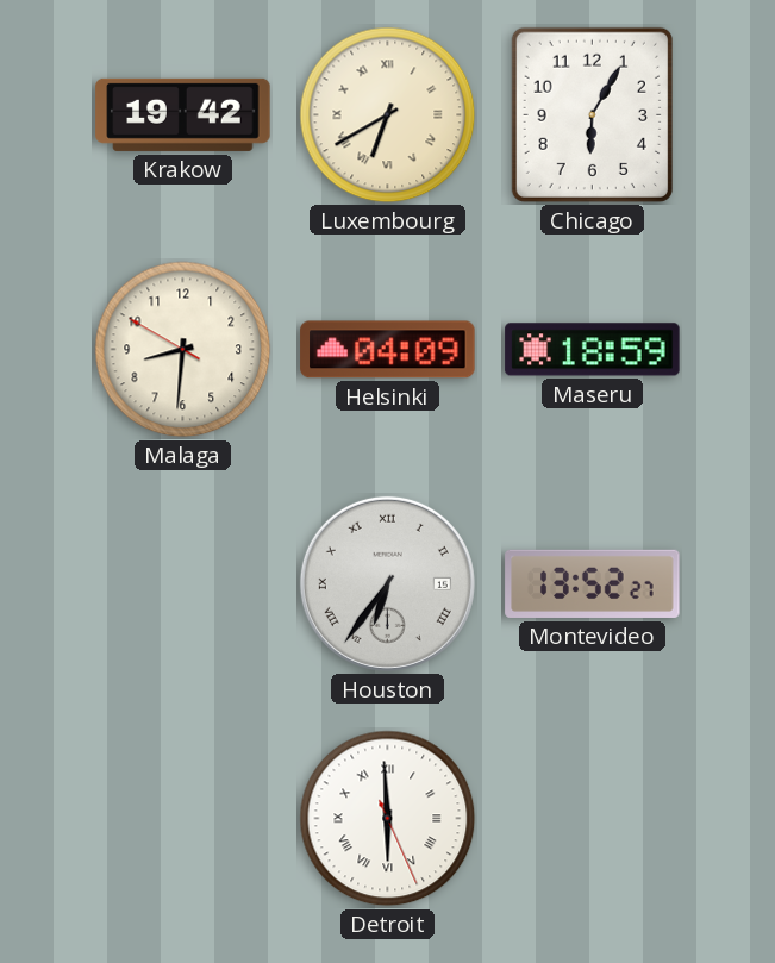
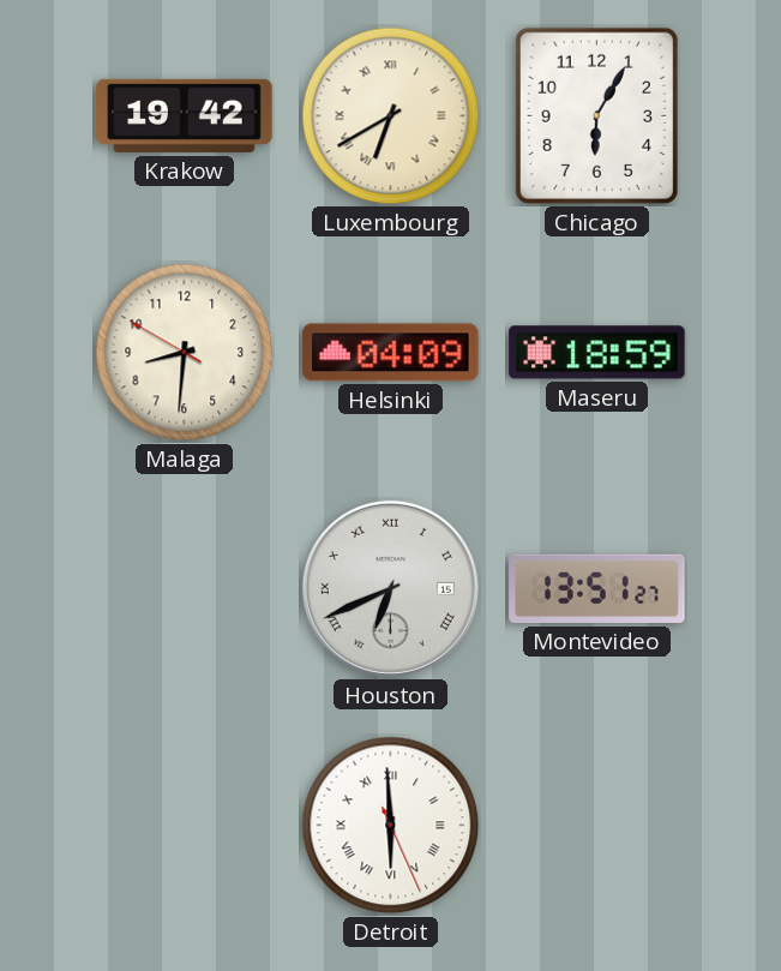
Houston: 6:36 -> 6:41 (390, 588)
Montevideo: 13:52 -> 13:51 (597, 588)
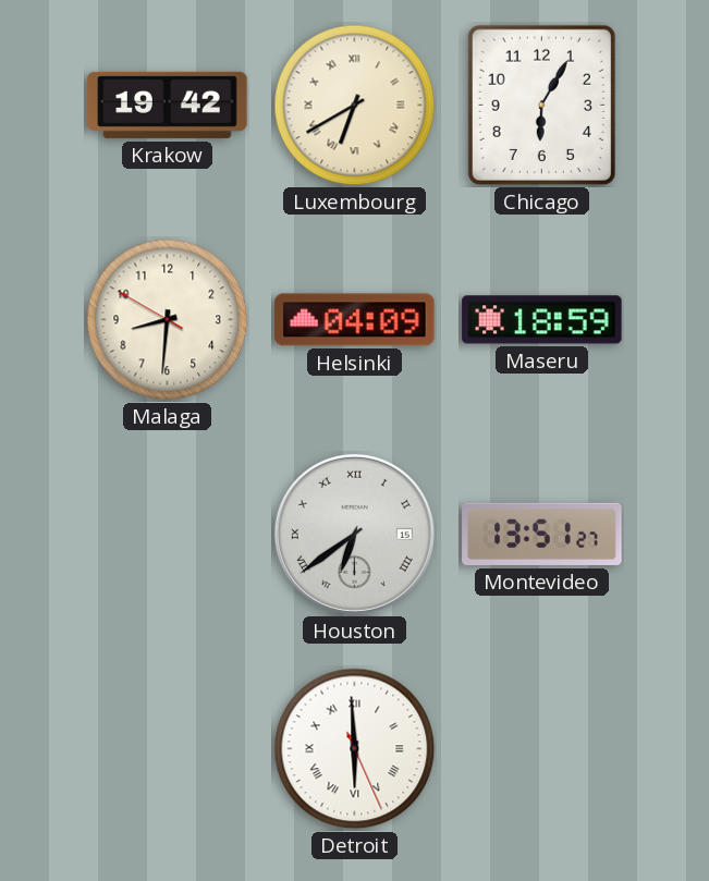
Houston: 6:41 -> 6:39 (354, 534)
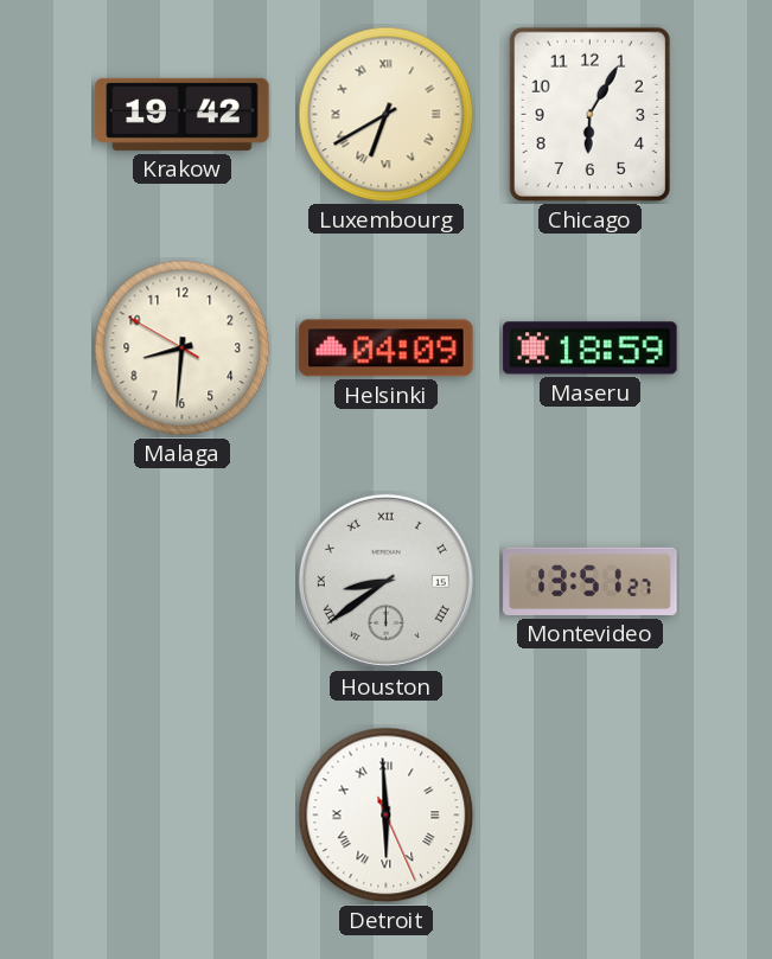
Houston: 6:39 -> 8:39 (385, 581)
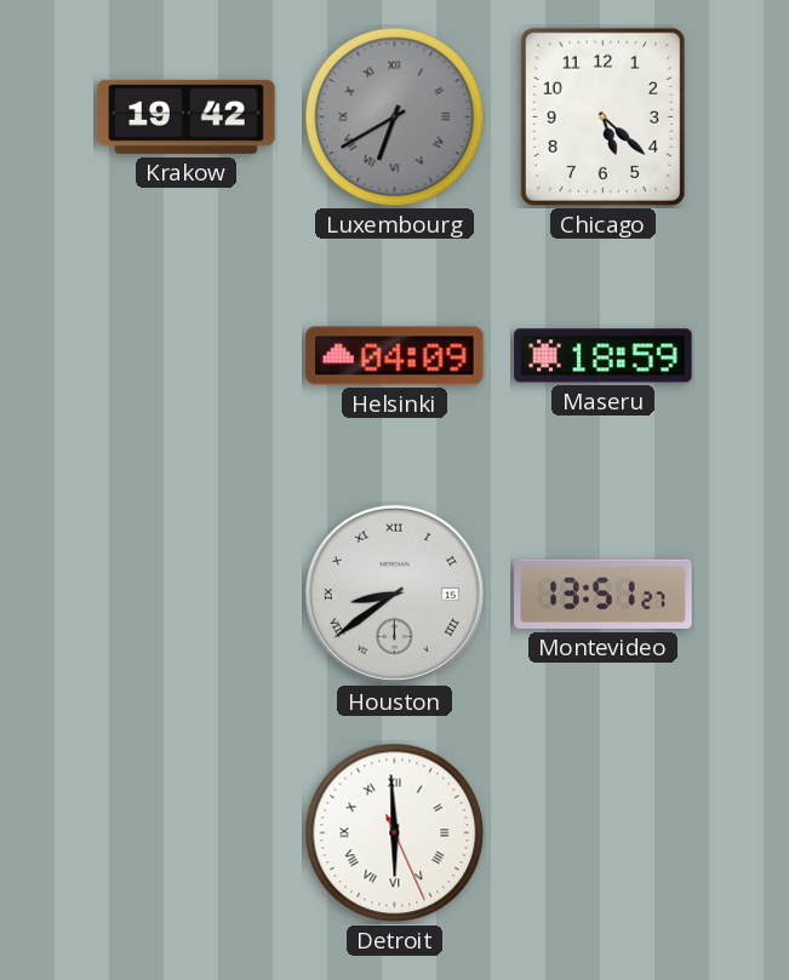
Luxembourg dial: cream -> grey (395, 118)
Chicago: 6:05 -> 5:22 (602, 116)
Malaga: 8:30 -> none (183, 349)
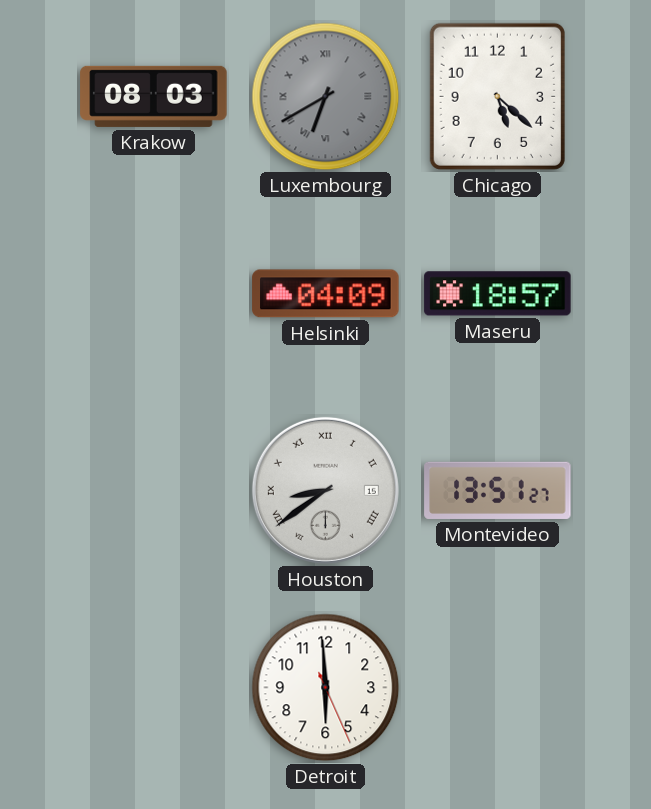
Krakow: 19:42 -> 08:03 (154, 96)
Maseru: 18:59 -> 18:57 (498, 294)
Detroit numerals: Roman -> Arabic (326, 688)
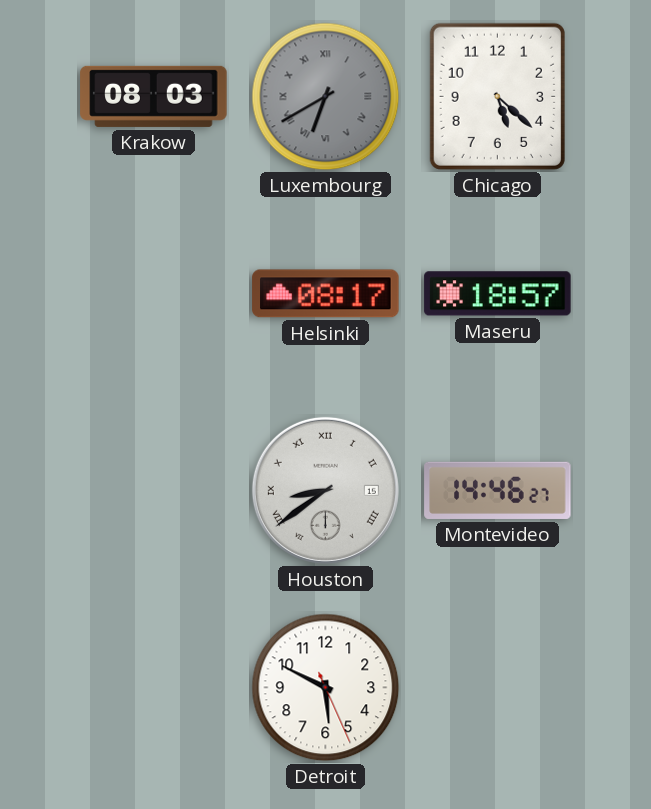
Helsinki: 04:09 -> 08:17 (326, 294)
Montevideo: 13:51 -> 14:46 (498, 490)
Detroit: 5:59 -> 5:49 (326, 688)
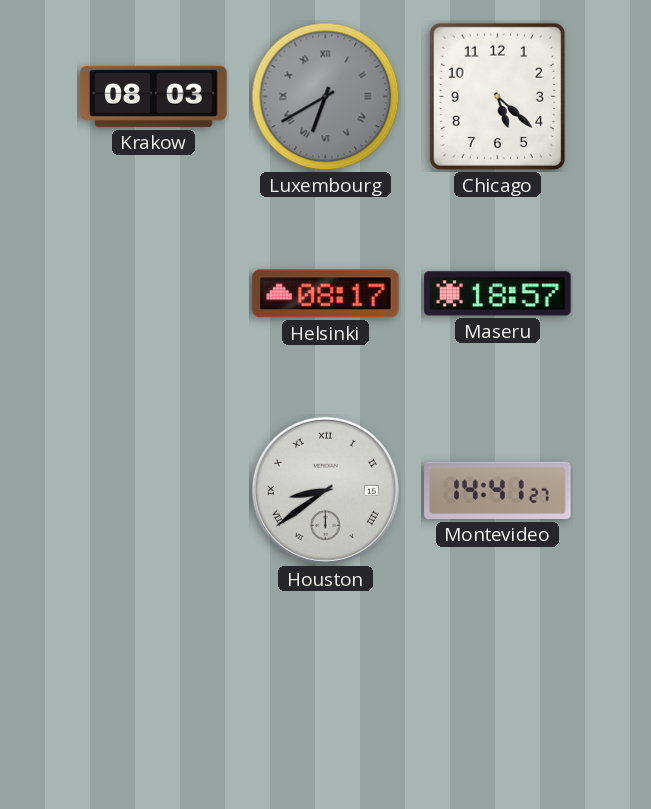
Montevideo: 14:46 -> 14:41 (498, 490)
Detroit: 5:49 -> none (326, 688)
